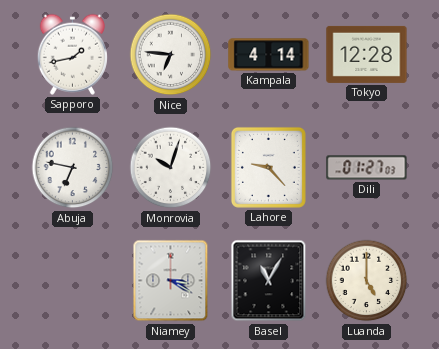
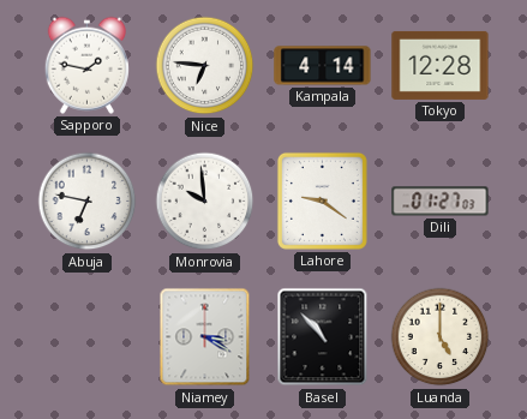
Sapporo: 1:43 -> 1:47 (86, 65)
Monrovia: 10:03 -> 9:59 (205, 202)
Lahore: 9:23 -> 9:21 (322, 200)
Basel: 11:05 -> 10:53 (323, 337)
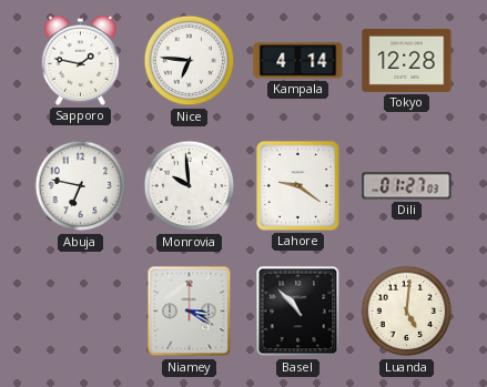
Luanda: 5:00 -> 5:01 (407, 312)
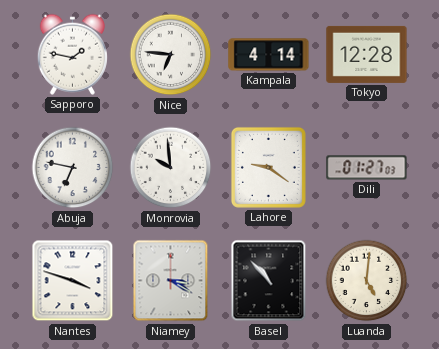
Nantes: none -> 3:48 (73, 281)
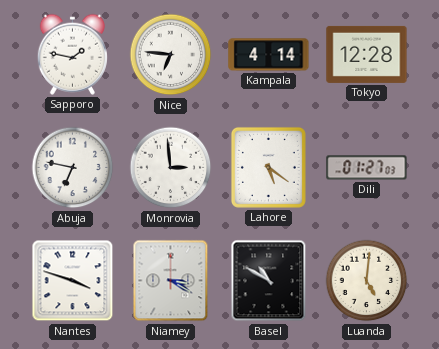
Monrovia: 9:59 -> 2:59 (171, 168)
Lahore: 9:21 -> 5:21 (268, 167)
Basel: 10:53 -> 10:50 (269, 281)
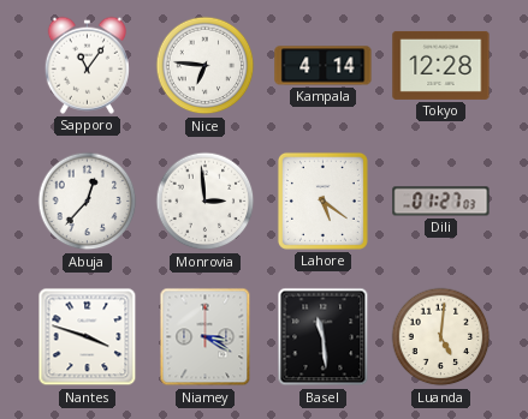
Sapporo: 1:47 -> 11:06 (87, 65)
Abuja: 6:47 -> 12:37 (88, 202)
Basel: 10:50 -> 11:29 (324, 337)
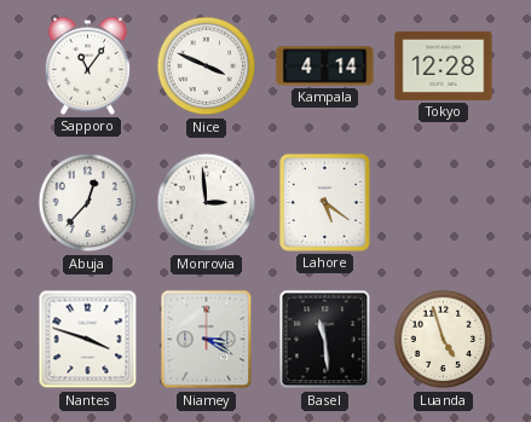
Nice: 6:46 -> 3:49 (207, 67)
Dili: 01:27 -> none (441, 202)
Luanda: 5:01 -> 4:57 (444, 340)
